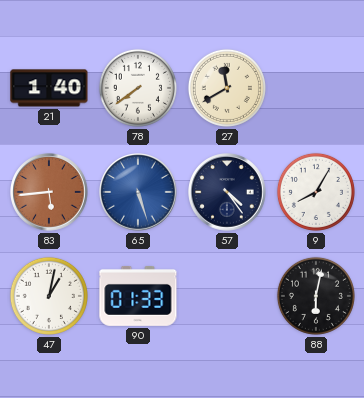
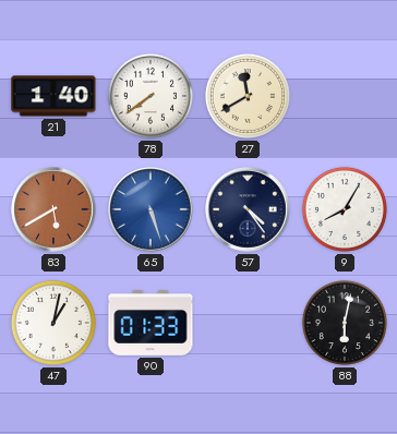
83: 5:44 -> 5:40 (53, 209)
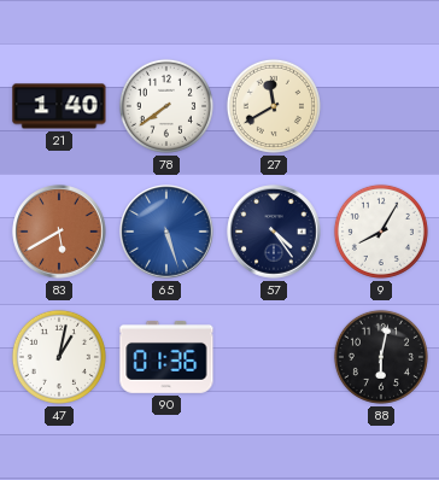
90: 01:33 -> 01:36 (166, 357)
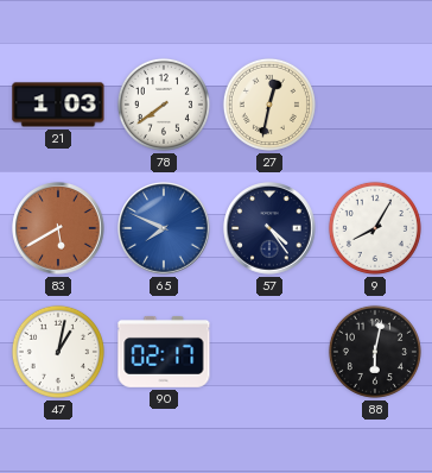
21: 1:40 -> 1:03 (58, 105)
27: 11:40 -> 12:32 (269, 105)
65: 5:27 -> 7:49 (164, 228)
90: 01:36 -> 02:17 (164, 352)
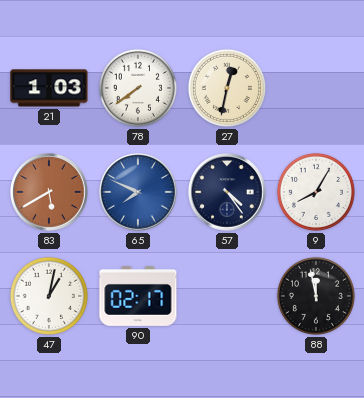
88: 6:02 -> 11:58 (316, 296)
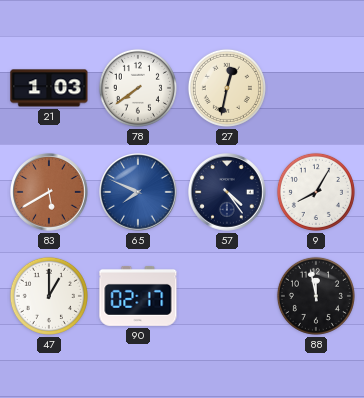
47: 1:02 -> 1:00 (49, 296)
